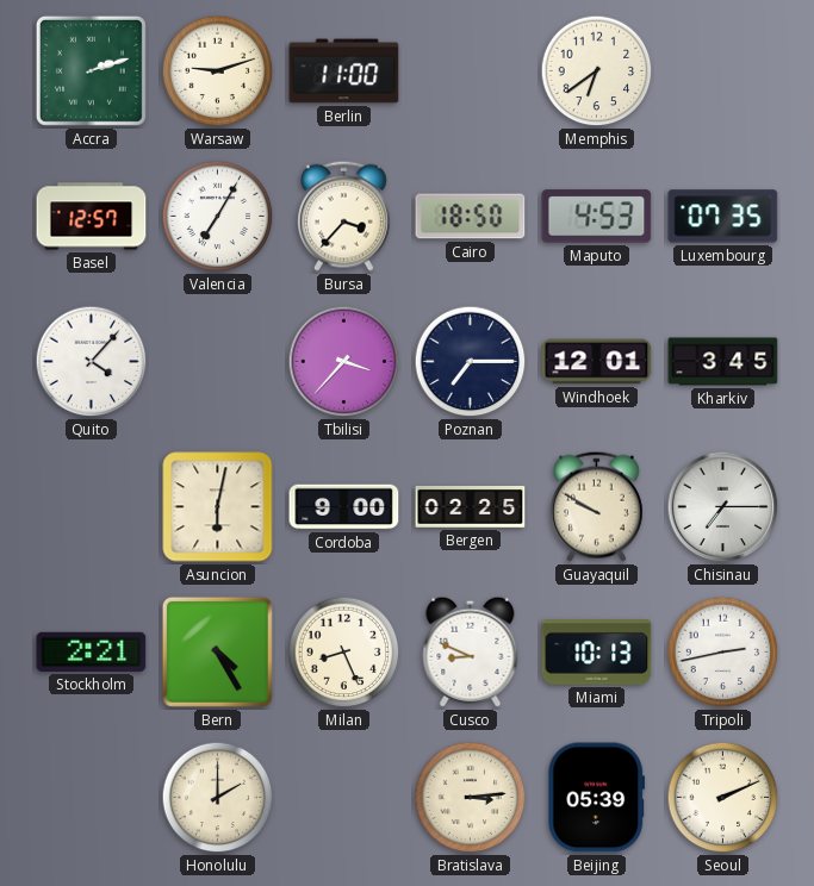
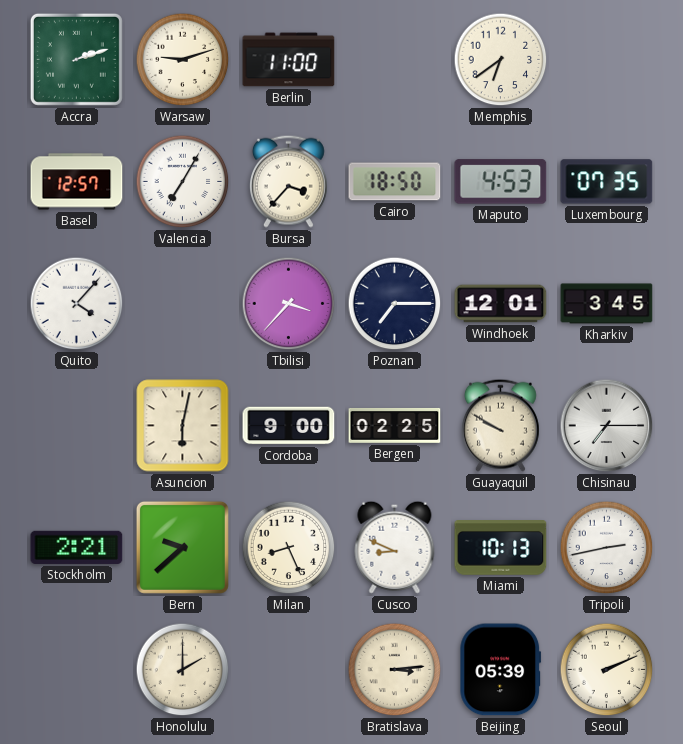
Bern: 4:25 -> 9:38 (182, 547)
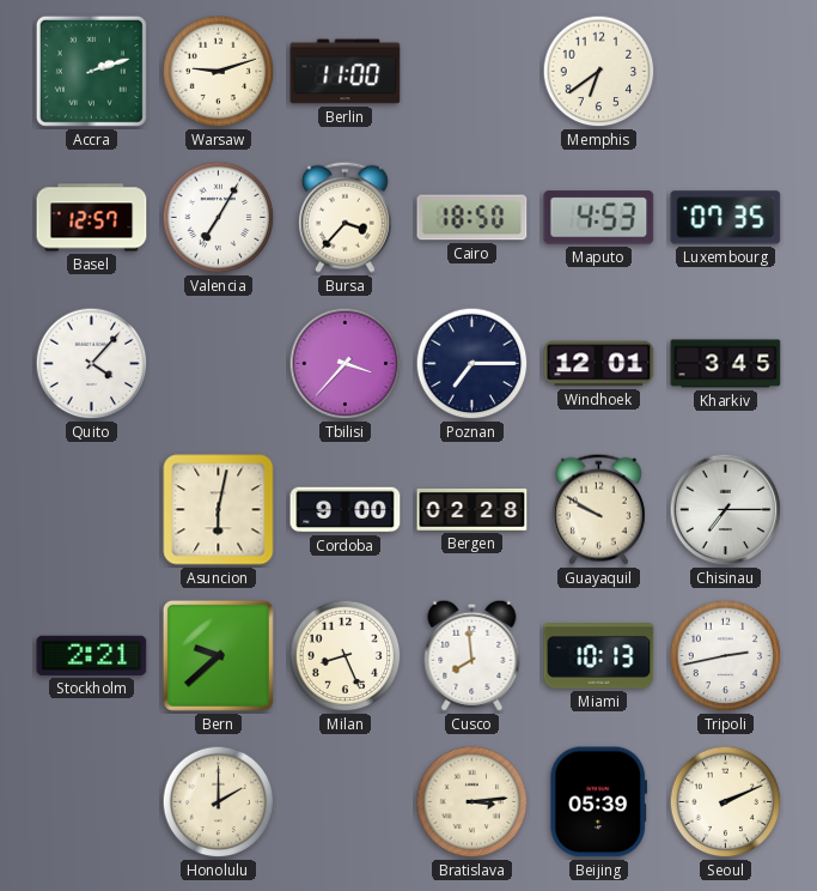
Bergen: 02:25 -> 02:28 (472, 509)
Cusco: 8:49 -> 7:59 (472, 655)
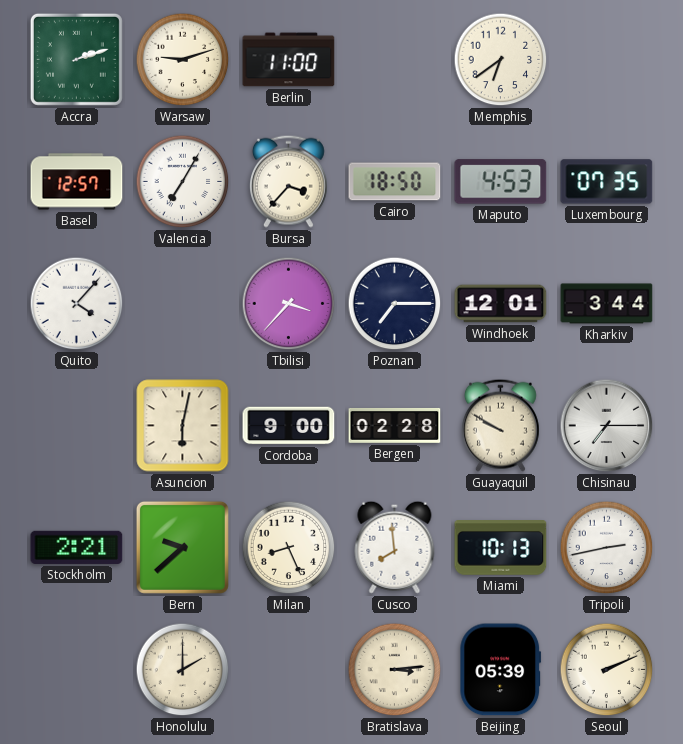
Kharkiv: 3:45 -> 3:44 (607, 304)
